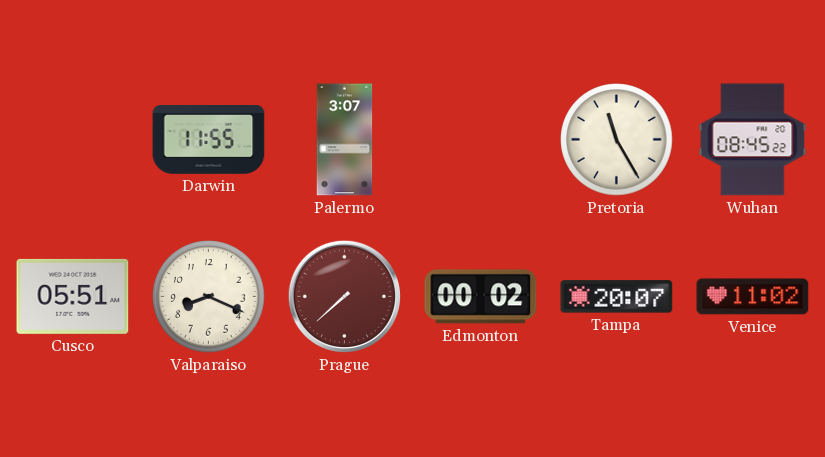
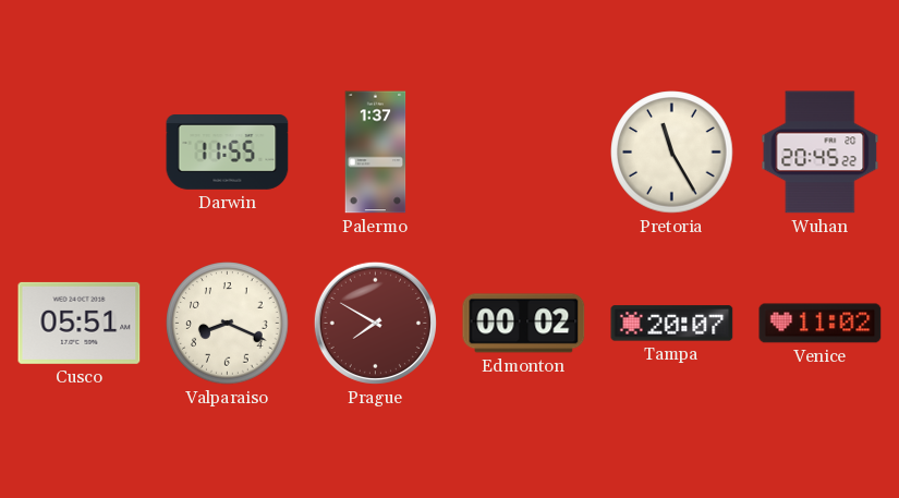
Palermo: 3:07 -> 1:37 (376, 153)
Wuhan: 08:45 -> 20:45 (821, 153)
Prague: 7:38 -> 7:50 (375, 323)
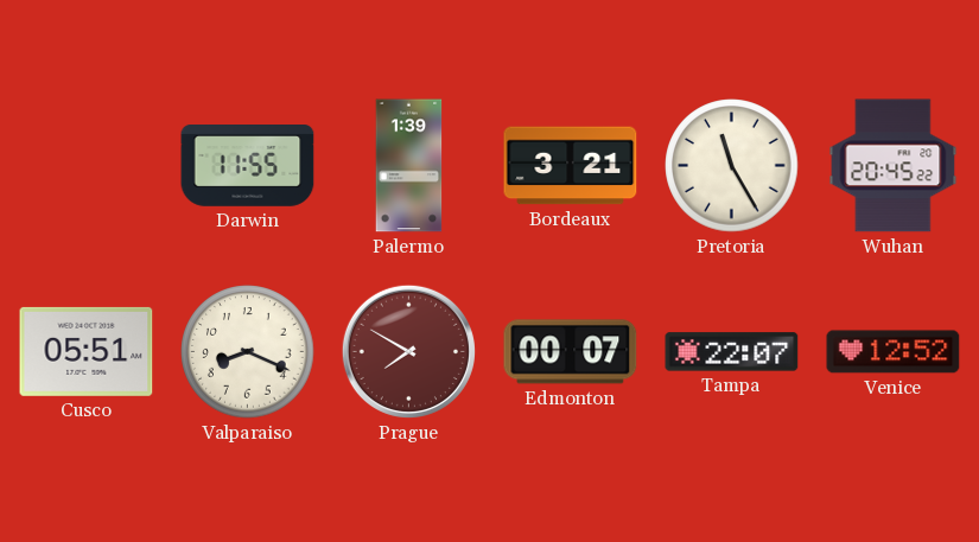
Palermo: 1:37 -> 1:39 (409, 166)
Bordeaux: none -> 3:21 (571, 166)
Edmonton: 00:02 -> 00:07 (571, 352)
Tampa: 20:07 -> 22:07 (732, 352)
Venice: 11:02 -> 12:52 (894, 352)
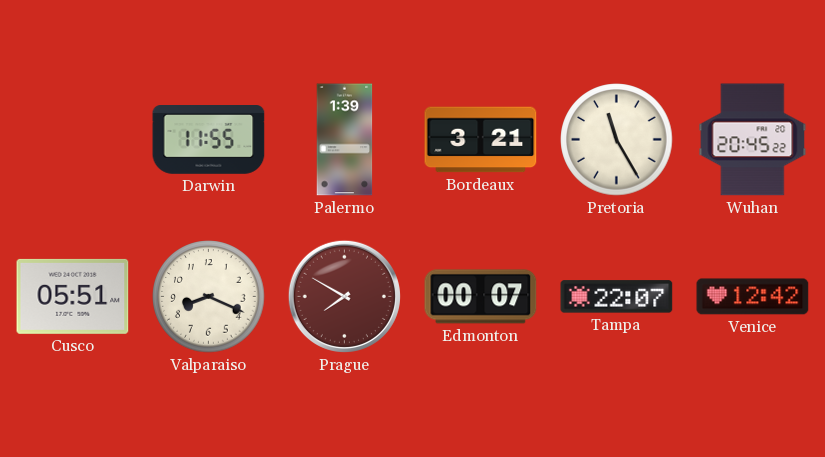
Venice: 12:52 -> 12:42 (753, 297)
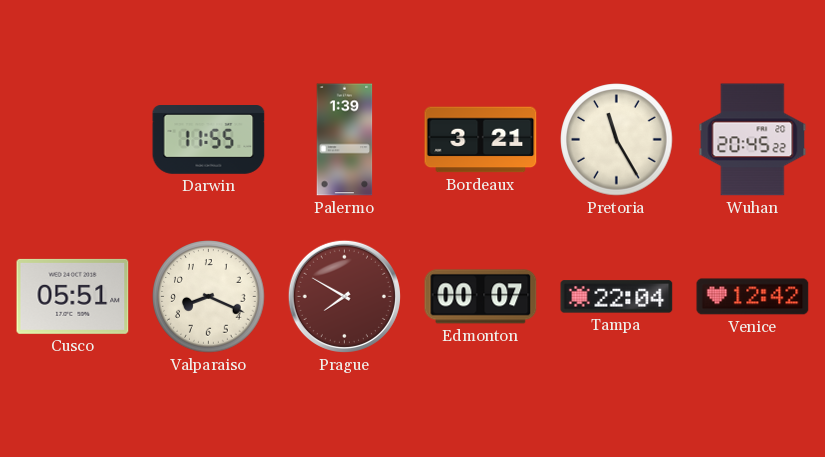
Tampa: 22:07 -> 22:04 (617, 297)
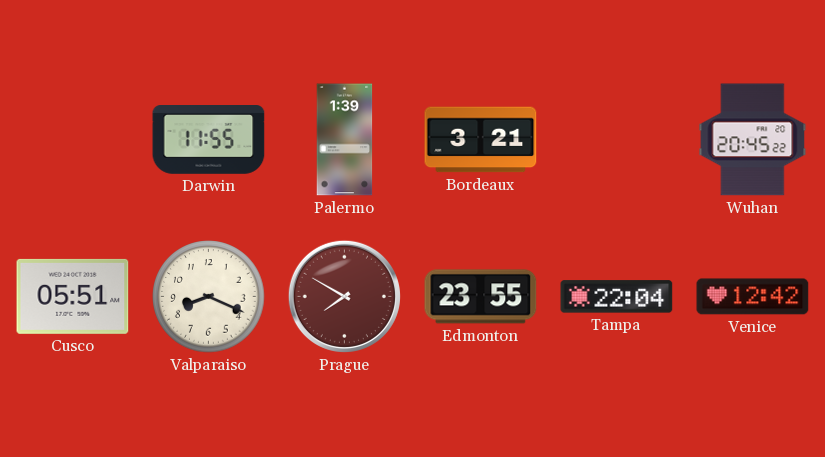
Pretoria: 11:25 -> none (617, 140)
Edmonton: 00:07 -> 23:55 (481, 297)
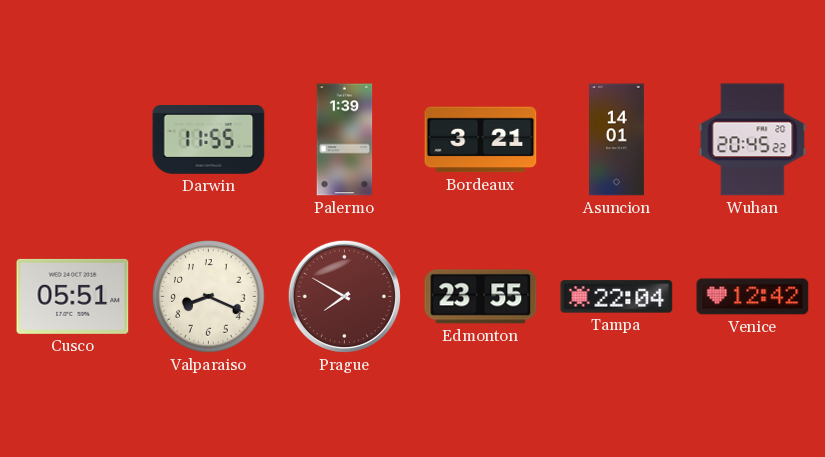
Asuncion: none -> 14:01 (617, 140)
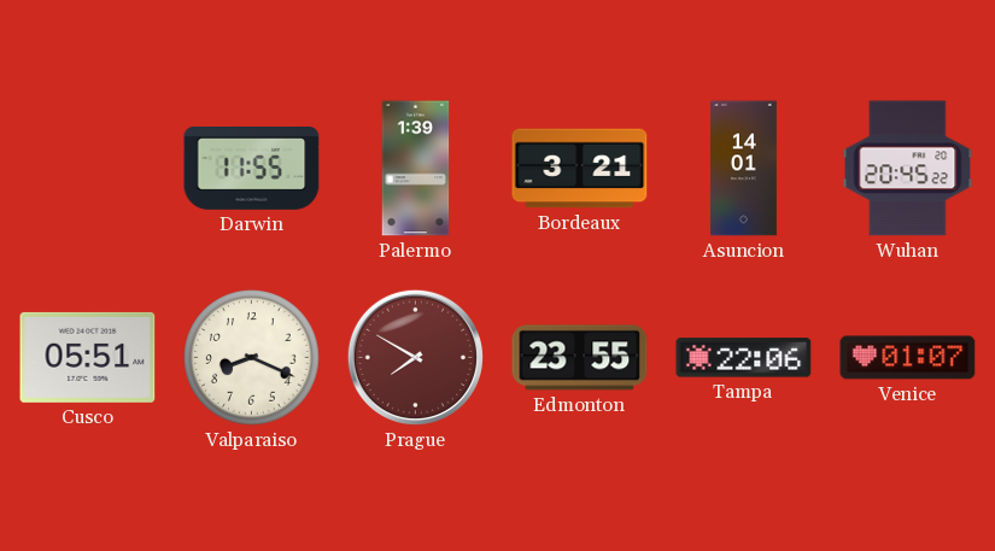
Tampa: 22:04 -> 22:06 (744, 358)
Venice: 12:42 -> 01:07 (908, 358)
